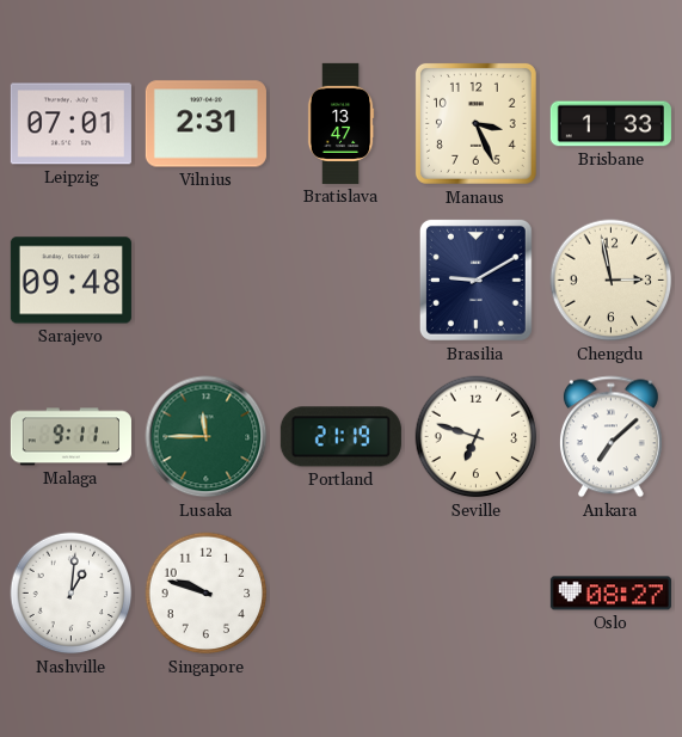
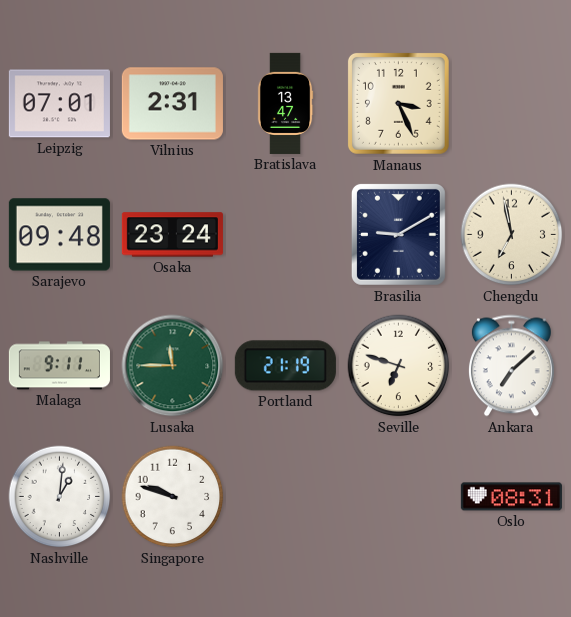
Brisbane: 1:33 -> none (610, 124)
Osaka: none -> 23:24 (172, 235)
Chengdu: 2:58 -> 6:58 (512, 235)
Oslo: 08:27 -> 08:31 (511, 497)
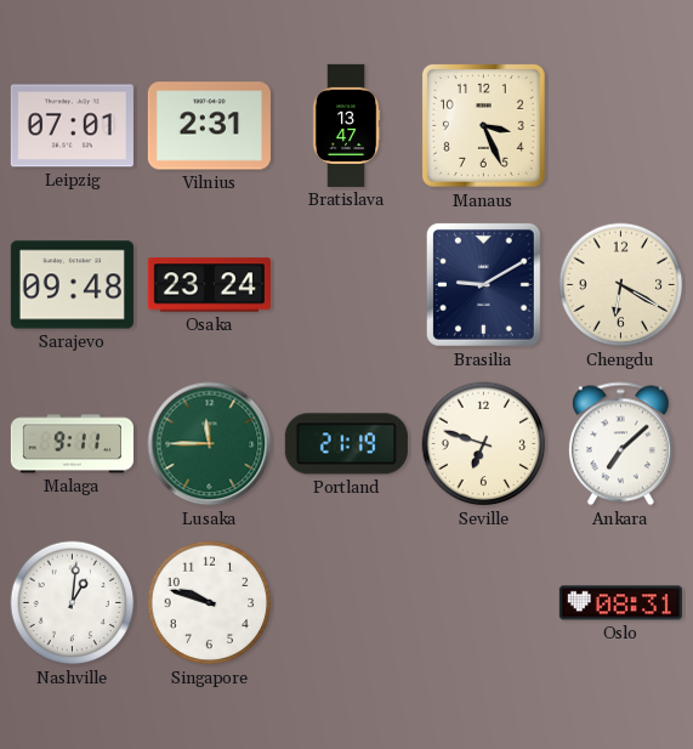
Chengdu: 6:58 -> 6:20 (621, 285)
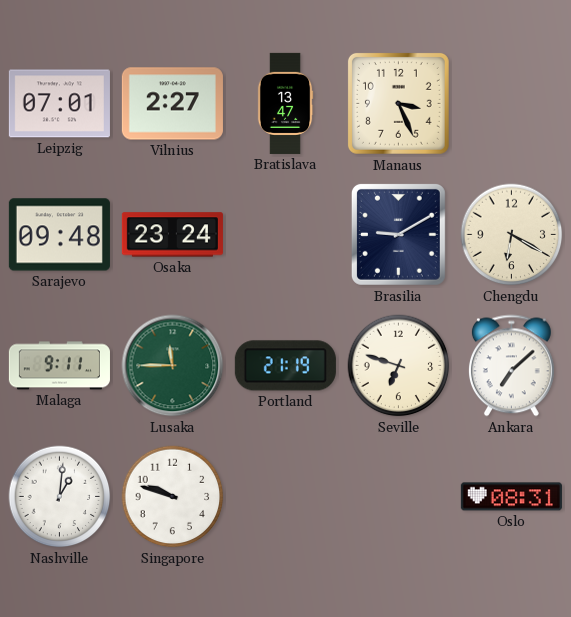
Vilnius: 2:31 -> 2:27 (172, 104)
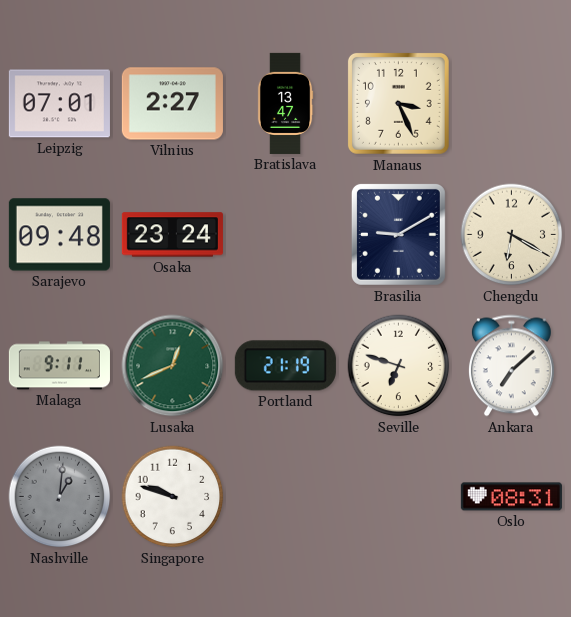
Lusaka: 11:45 -> 12:41 (173, 366)
Nashville dial: white -> grey (60, 497)
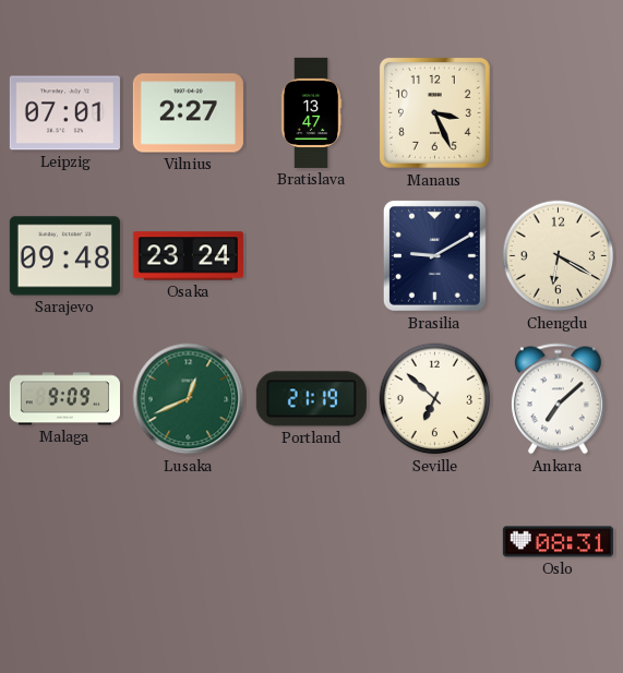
Malaga: 9:11 -> 9:09 (64, 399)
Seville: 6:48 -> 6:52 (435, 399)
Nashville: 1:01 -> none (60, 497)
Singapore: 9:48 -> none (173, 497)
